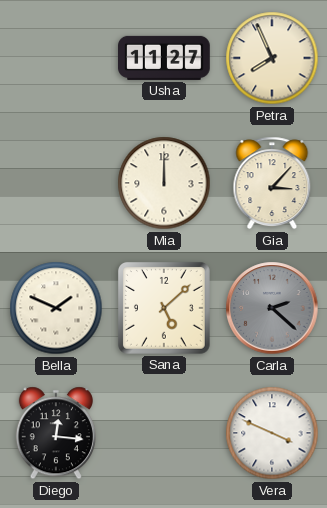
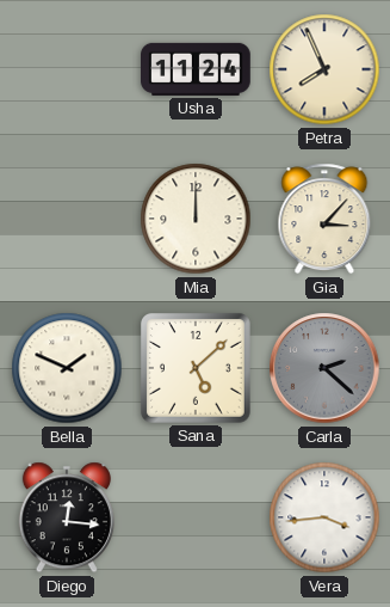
Usha: 11:27 -> 11:24 (197, 69)
Vera: 3:49 -> 3:44 (324, 517)
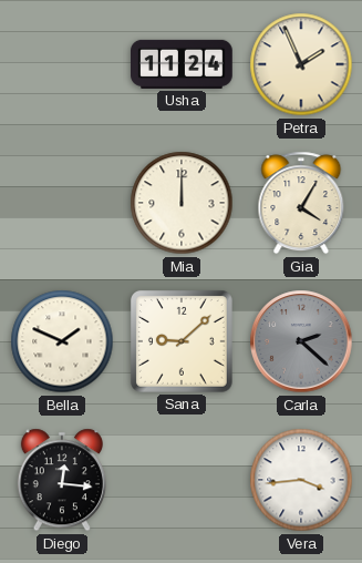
Petra: 7:56 -> 1:56 (301, 64)
Gia: 3:07 -> 4:05 (301, 203)
Sana: 5:08 -> 9:08 (182, 341)
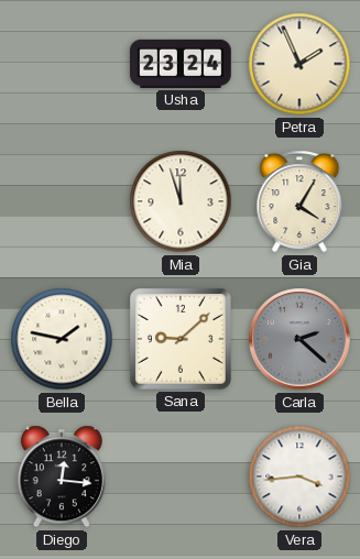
Usha: 11:24 -> 23:24 (182, 64)
Mia: 12:00 -> 11:57 (181, 201)
Bella: 1:49 -> 1:47 (62, 339)
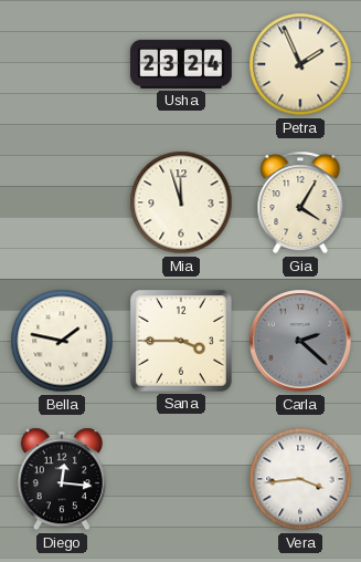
Sana: 9:08 -> 3:45 (181, 341)
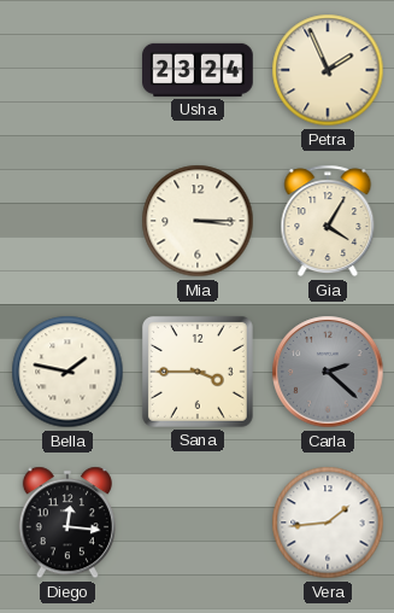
Mia: 11:57 -> 3:15 (198, 221)
Vera: 3:44 -> 1:44 (328, 522)
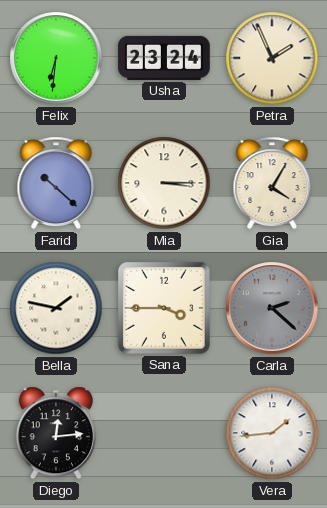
Felix: none -> 6:31 (56, 58)
Farid: none -> 10:22 (56, 183)
Diego: 12:16 -> 12:14 (56, 433)
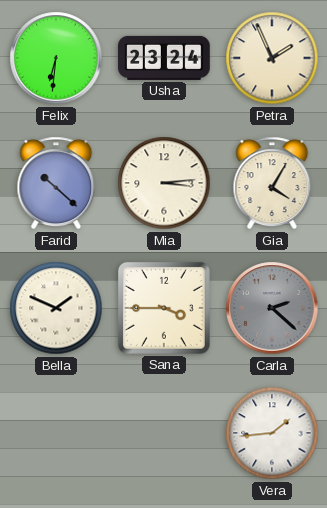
Mia: 3:15 -> 3:14 (164, 183)
Bella: 1:47 -> 1:49 (56, 308)
Diego: 12:14 -> none (56, 433)
